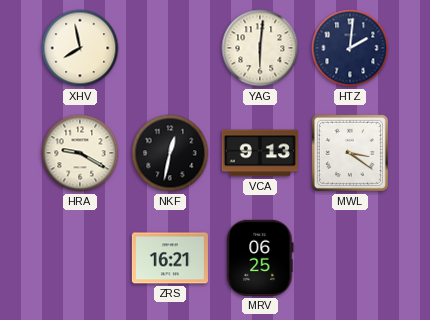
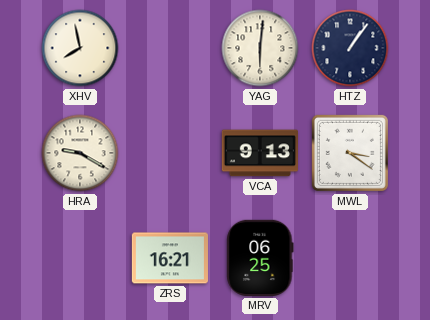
HTZ: 2:01 -> 1:06 (350, 48)
NKF: 12:32 -> none (170, 153)
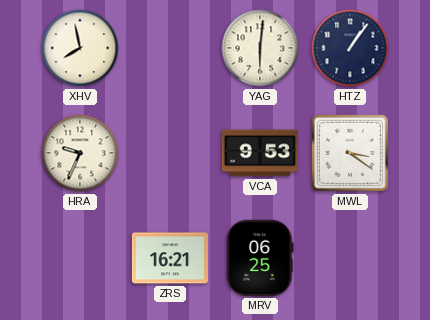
HRA: 9:20 -> 9:34 (80, 153)
VCA: 9:13 -> 9:53 (260, 153)
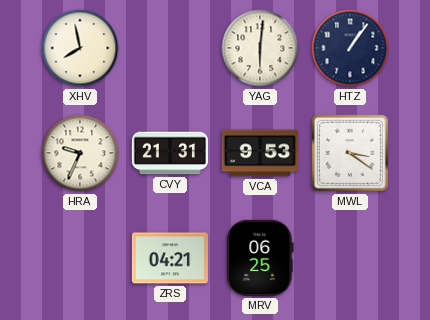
CVY: none -> 21:31 (169, 153)
ZRS: 16:21 -> 04:21 (169, 258)
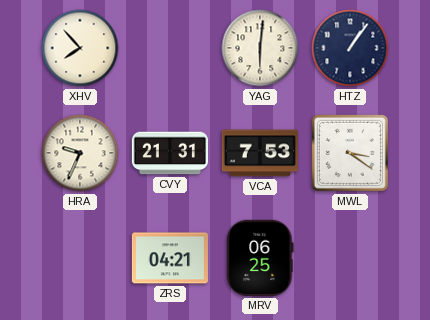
XHV: 7:58 -> 7:53 (80, 48)
VCA: 9:53 -> 7:53 (260, 153)
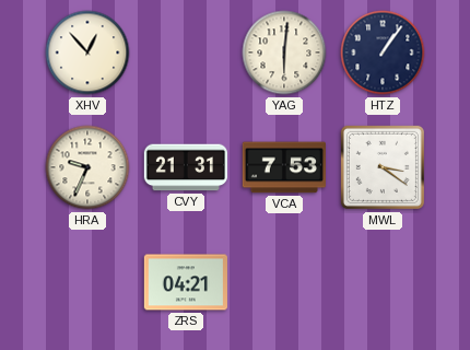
XHV: 7:53 -> 12:53 (87, 52)
MRV: 06:25 -> none (260, 258)
